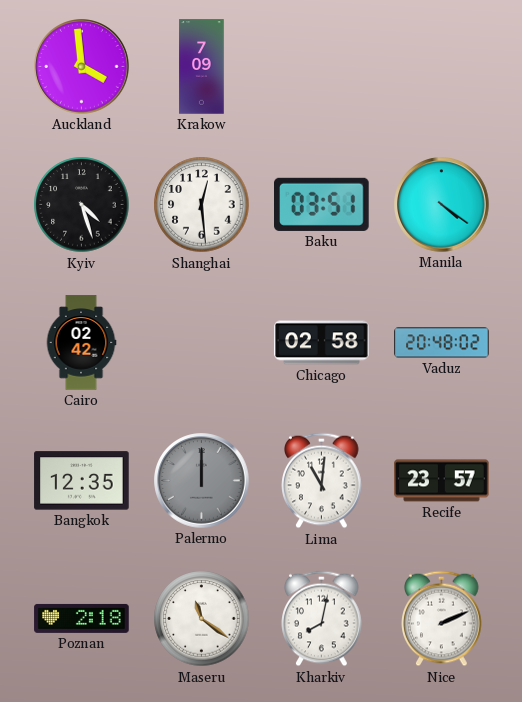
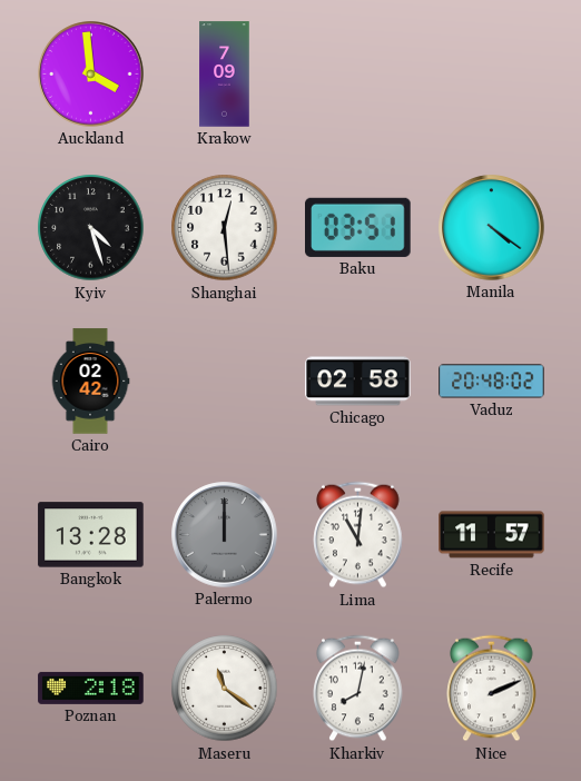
Bangkok: 12:35 -> 13:28 (91, 535)
Recife: 23:57 -> 11:57 (492, 535)
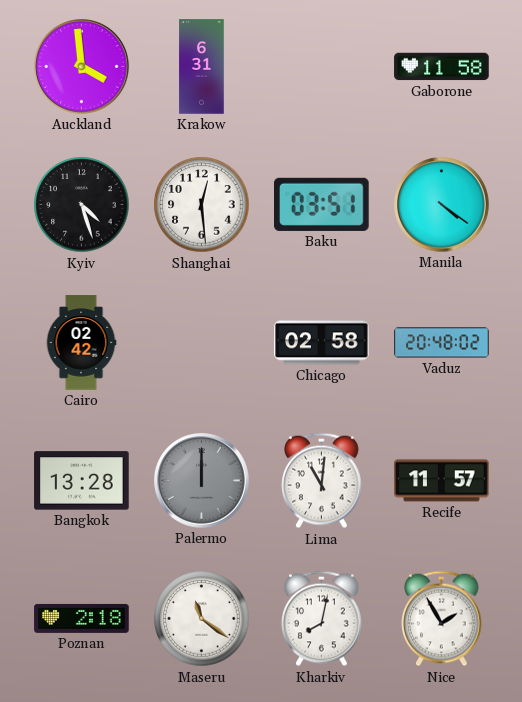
Krakow: 7:09 -> 6:31 (202, 67)
Gaborone: none -> 11:58 (442, 67)
Nice: 2:11 -> 1:55 (442, 619)
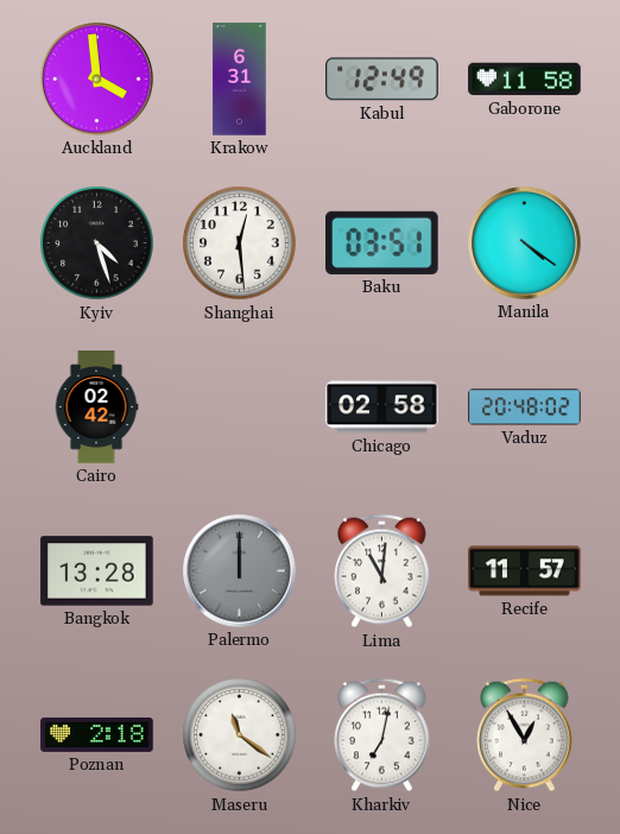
Kabul: none -> 12:49 (382, 80)
Kharkiv: 8:02 -> 7:02 (382, 735)
Nice: 1:55 -> 12:55 (525, 735)
